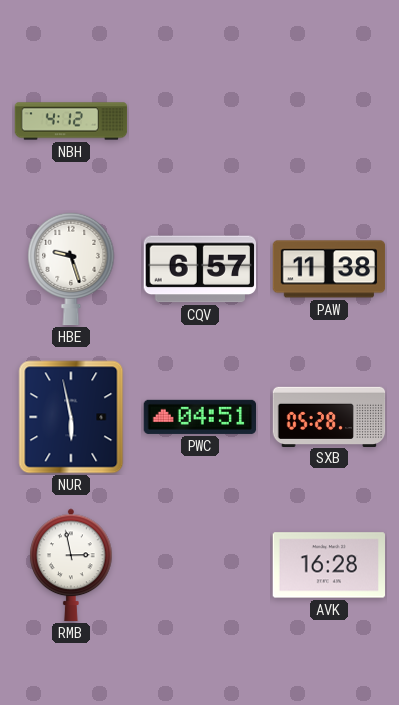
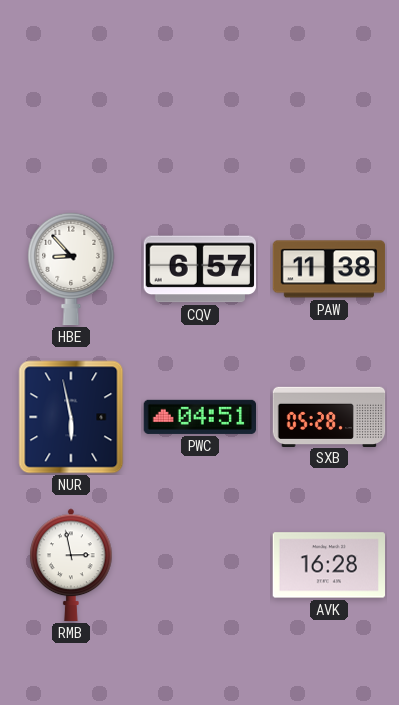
NBH: 4:12 -> none (71, 121)
HBE: 9:27 -> 8:53 (71, 269)
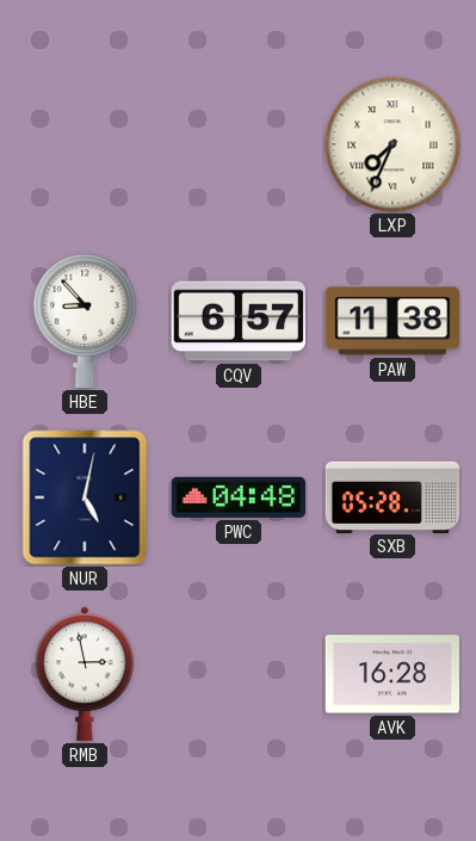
LXP: none -> 7:34 (392, 144)
NUR: 5:58 -> 5:02 (85, 497)
PWC: 04:51 -> 04:48 (239, 497)
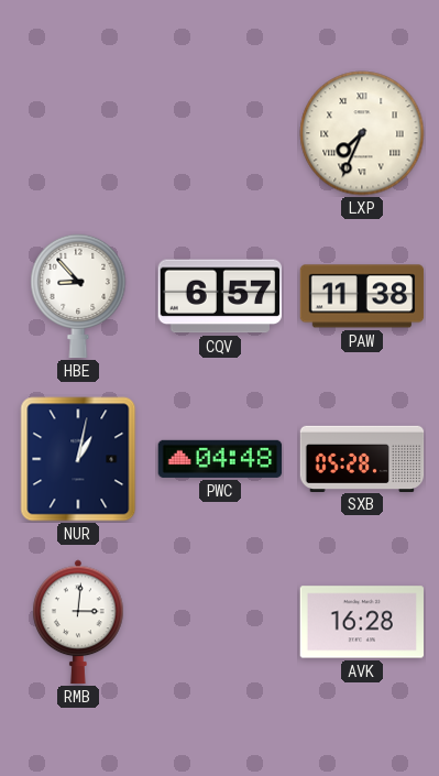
NUR: 5:02 -> 1:02 (78, 459)
RMB: 2:58 -> 3:01 (78, 622)
